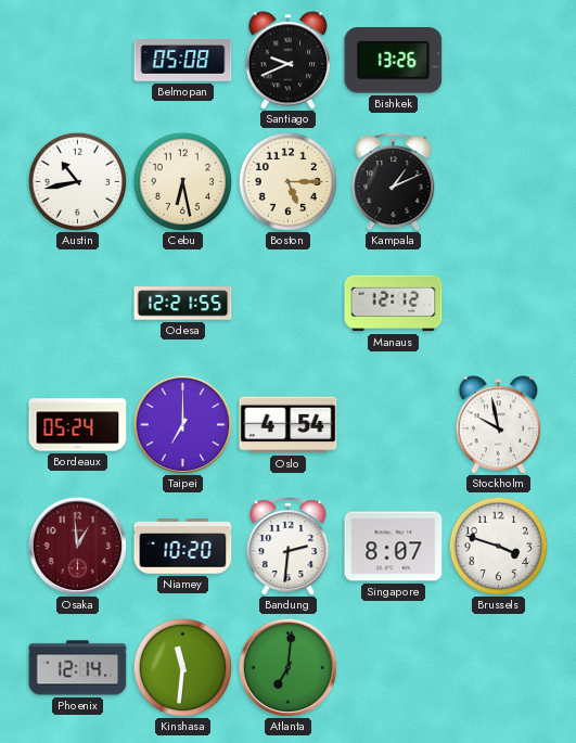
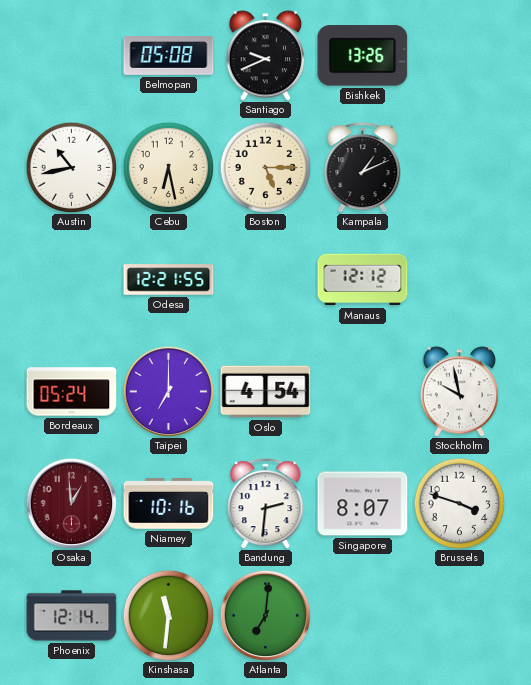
Niamey: 10:20 -> 10:16 (169, 504)
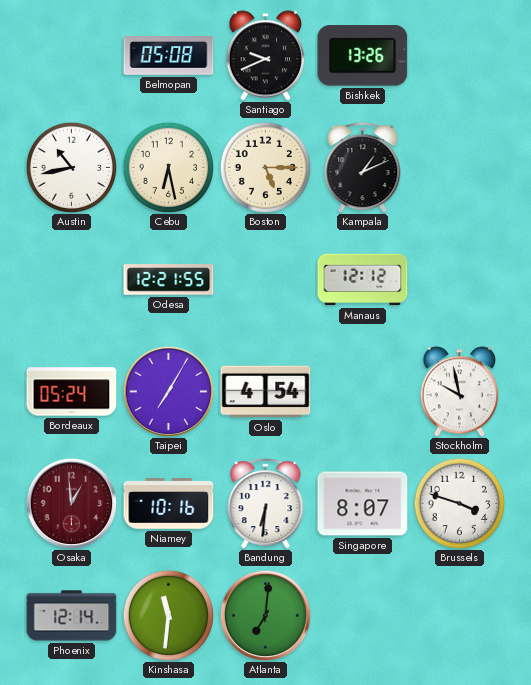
Taipei: 7:00 -> 7:05 (168, 391)
Bandung: 2:31 -> 6:31 (266, 504)
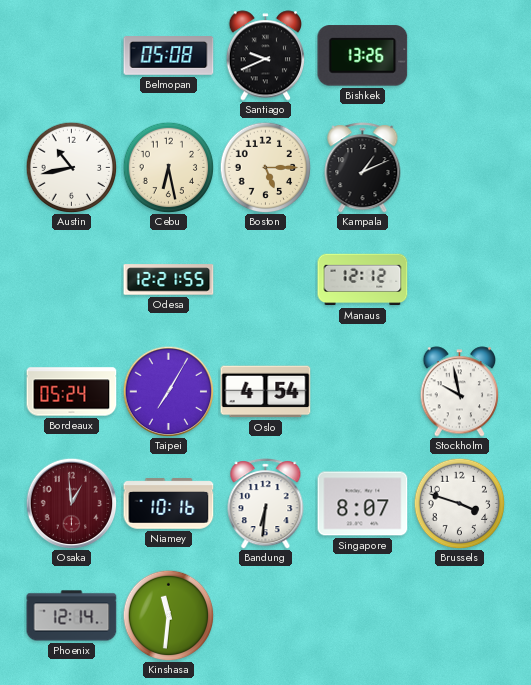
Atlanta: 7:01 -> none (265, 615)
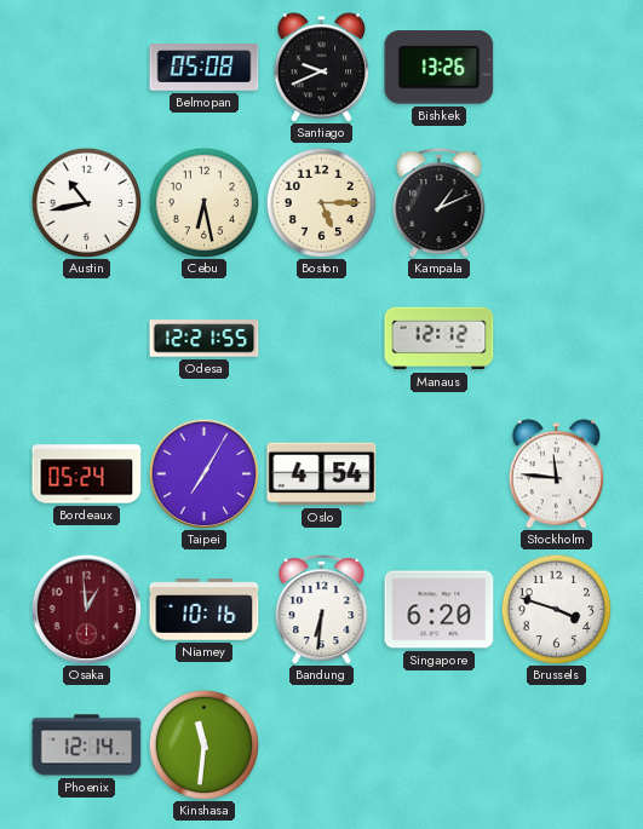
Stockholm: 9:58 -> 11:46 (557, 474)
Singapore: 8:07 -> 6:20 (440, 610)
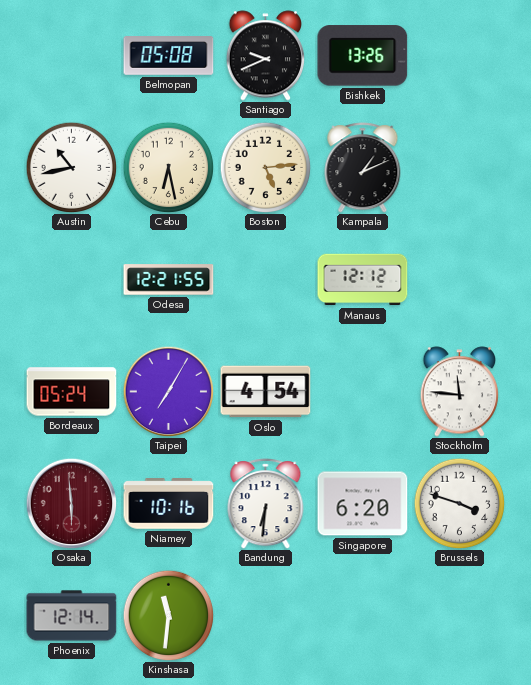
Boston: 5:15 -> 5:14 (265, 167)
Osaka: 12:59 -> 5:59 (71, 503)
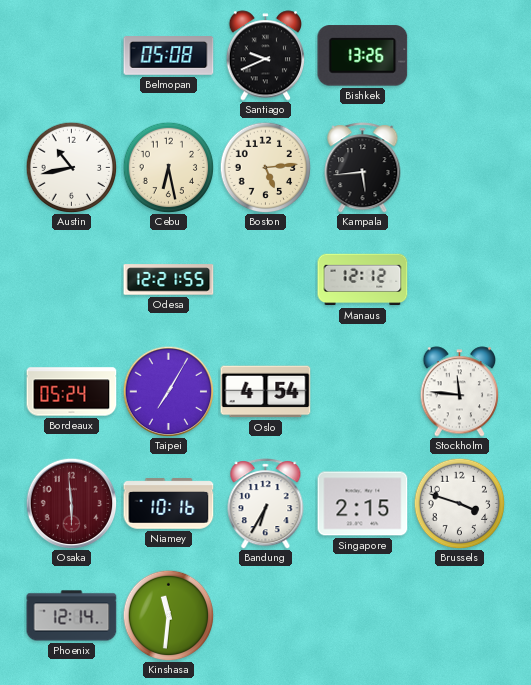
Kampala: 1:11 -> 5:44 (363, 168)
Bandung: 6:31 -> 6:35 (266, 504)
Singapore: 6:20 -> 2:15 (363, 504)
